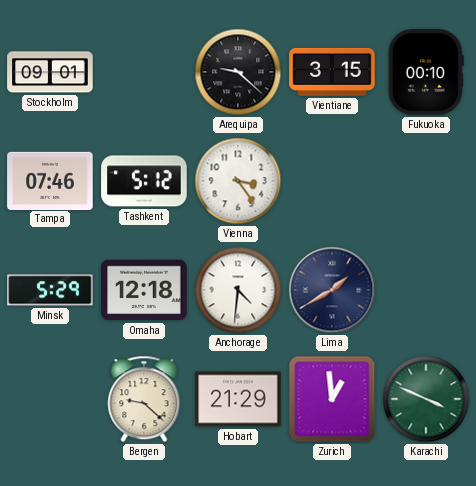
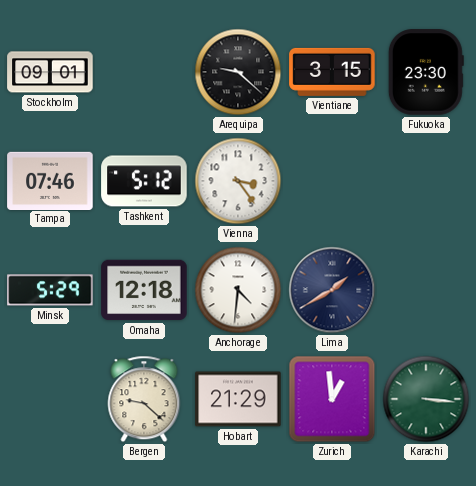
Fukuoka: 00:10 -> 23:30 (426, 72)
Karachi: 3:49 -> 3:16 (426, 399)
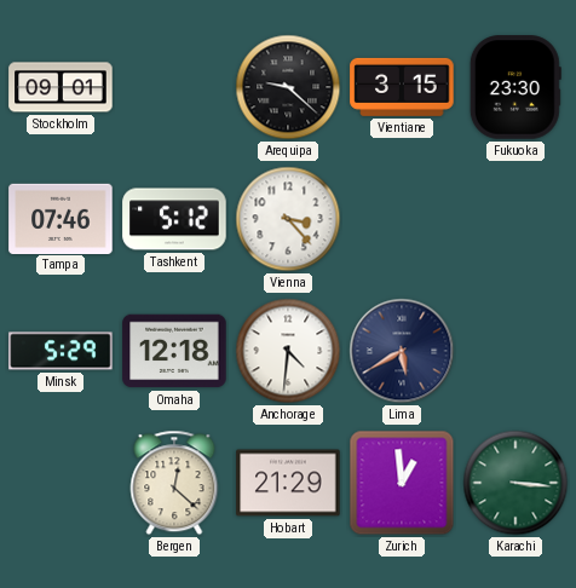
Vienna: 3:24 -> 3:23 (288, 219)
Lima: 1:40 -> 5:40 (402, 351)
Bergen: 9:22 -> 12:22 (174, 483)
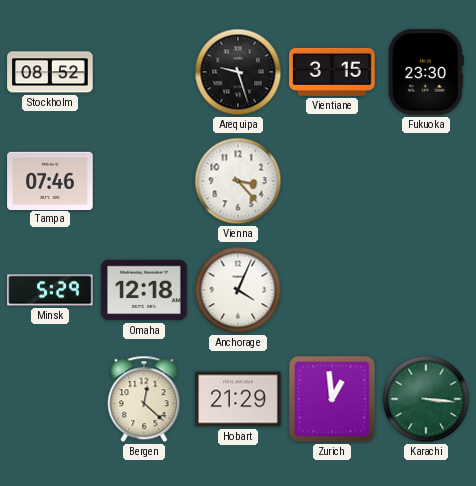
Stockholm: 09:01 -> 08:52 (50, 72)
Arequipa: 9:22 -> 9:27 (238, 72)
Tashkent: 5:12 -> none (174, 219)
Anchorage: 4:31 -> 4:04 (238, 290)
Lima: 5:40 -> none (402, 351)
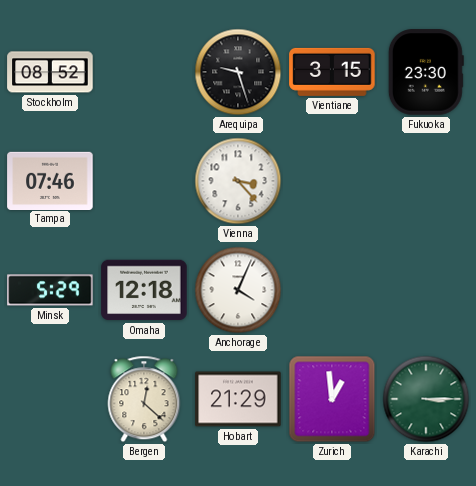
Karachi: 3:16 -> 3:15 (426, 399)
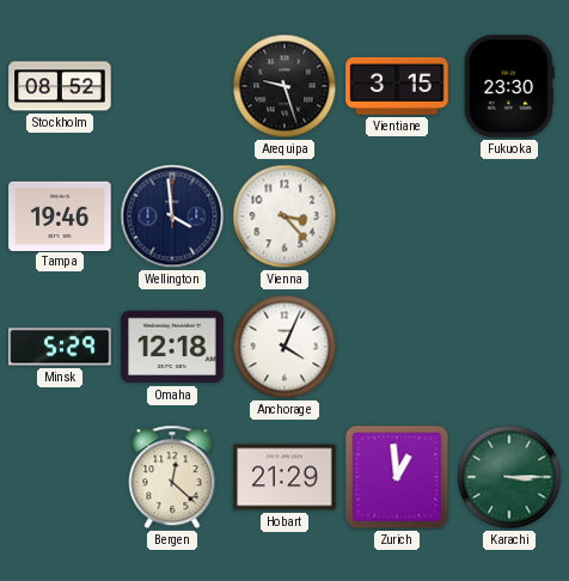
Tampa: 07:46 -> 19:46 (60, 215)
Wellington: none -> 3:59 (172, 216)
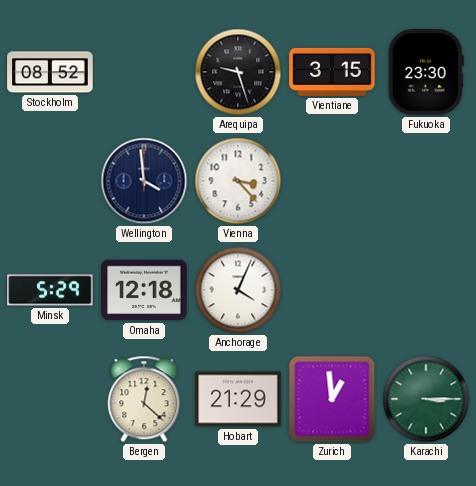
Tampa: 19:46 -> none (60, 215)
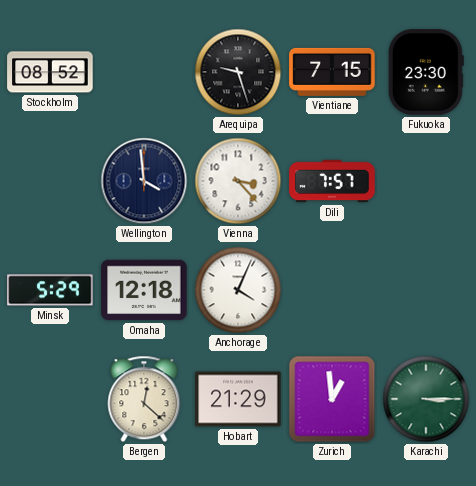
Vientiane: 3:15 -> 7:15 (332, 72)
Dili: none -> 7:57 (332, 181)
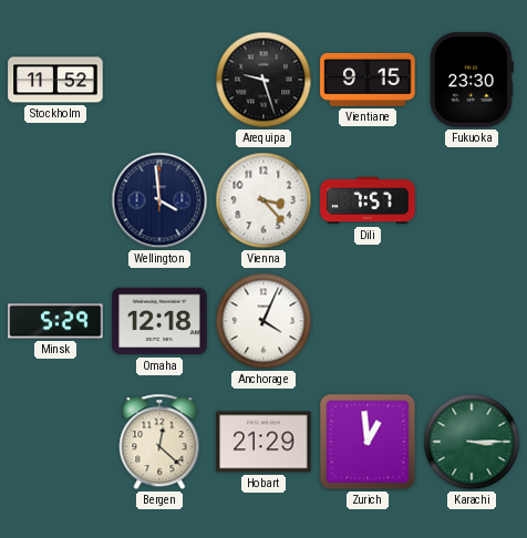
Stockholm: 08:52 -> 11:52 (55, 80)
Vientiane: 7:15 -> 9:15 (368, 80)
